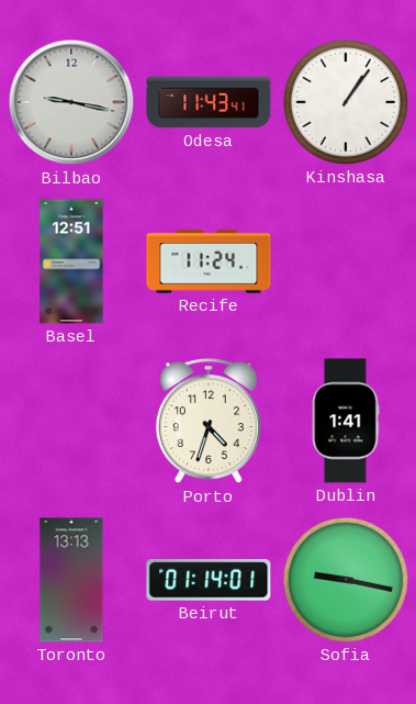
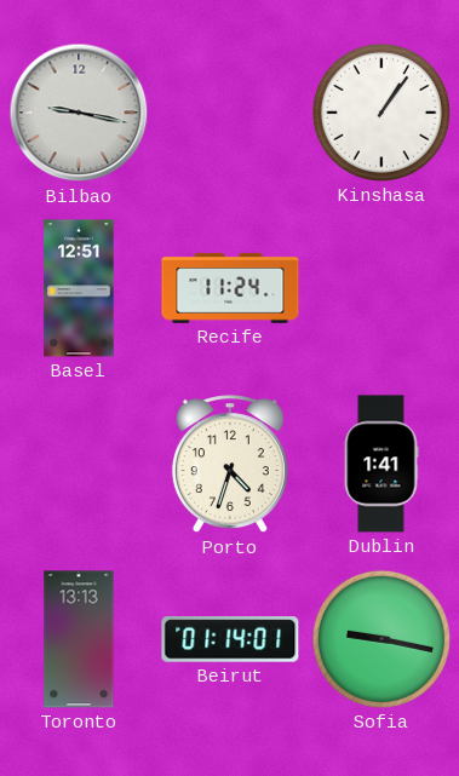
Odesa: 11:43 -> none (209, 102)
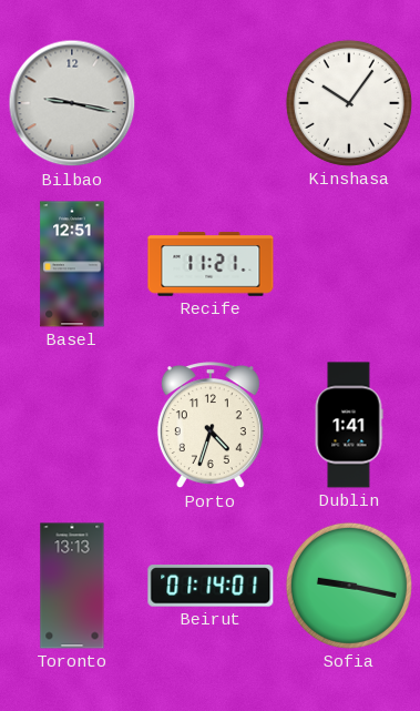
Kinshasa: 1:06 -> 10:06 (349, 103)
Recife: 11:24 -> 11:21 (211, 264)
